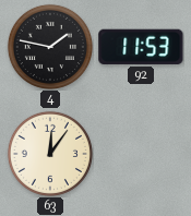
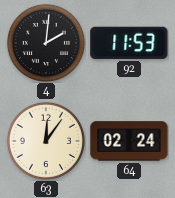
4: 1:47 -> 2:01 (46, 43)
64: none -> 02:24 (129, 141)
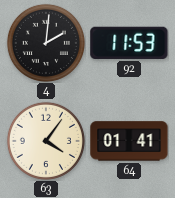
63: 12:06 -> 4:06 (46, 141)
64: 02:24 -> 01:41 (129, 141)
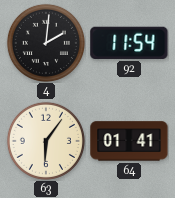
92: 11:53 -> 11:54 (129, 43)
63: 4:06 -> 6:06 (46, 141)
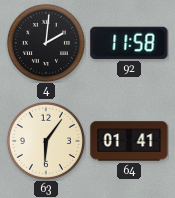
92: 11:54 -> 11:58 (129, 43)
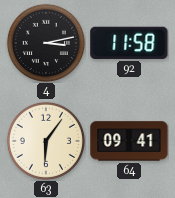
4: 2:01 -> 3:13 (46, 43)
64: 01:41 -> 09:41 (129, 141)
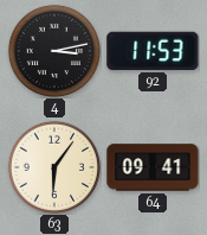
92: 11:58 -> 11:53 (153, 51)
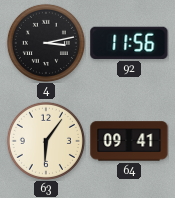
92: 11:53 -> 11:56 (129, 43)
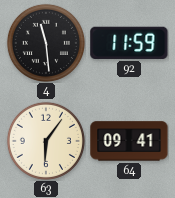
4: 3:13 -> 11:29 (46, 43)
92: 11:56 -> 11:59 (129, 43)
